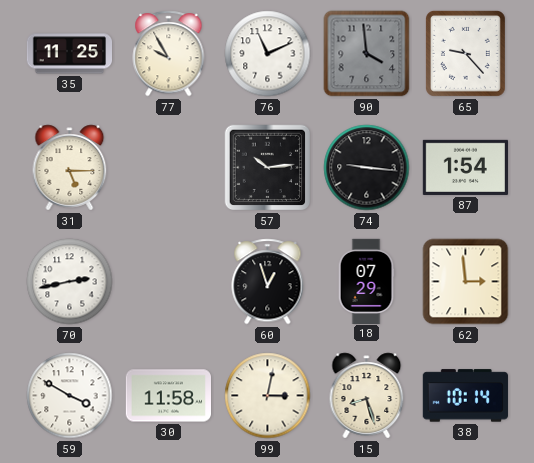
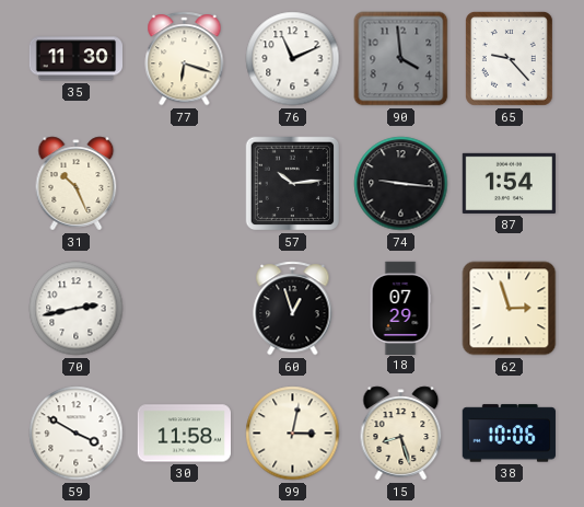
35: 11:25 -> 11:30 (75, 59)
77: 9:55 -> 6:18 (185, 59)
31: 5:15 -> 10:26 (77, 184)
62: 2:59 -> 2:57 (510, 309)
38: 10:14 -> 10:06 (509, 434)
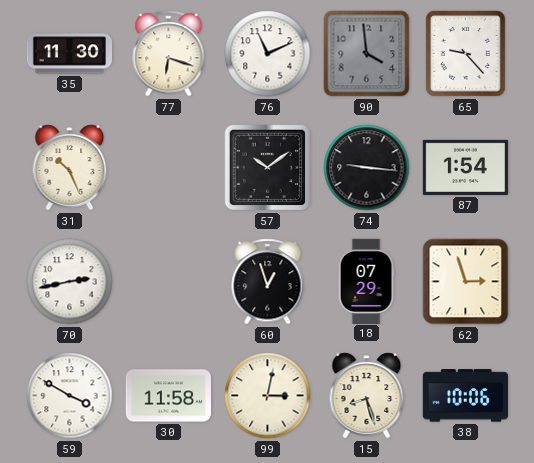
57: 10:14 -> 10:09 (268, 168)
